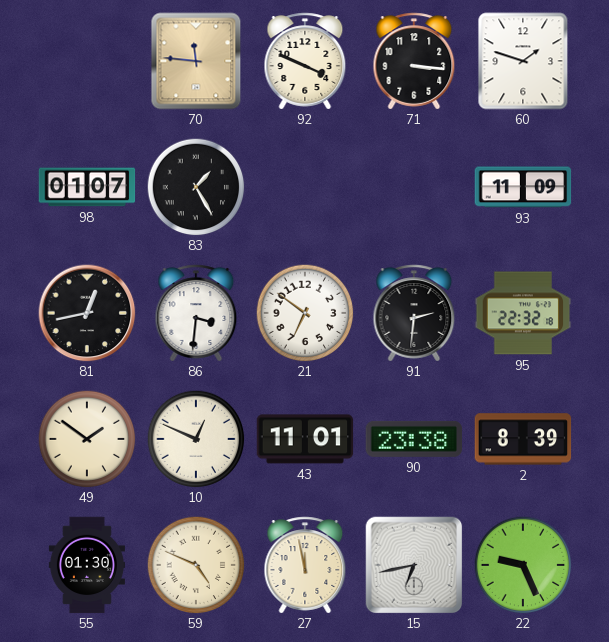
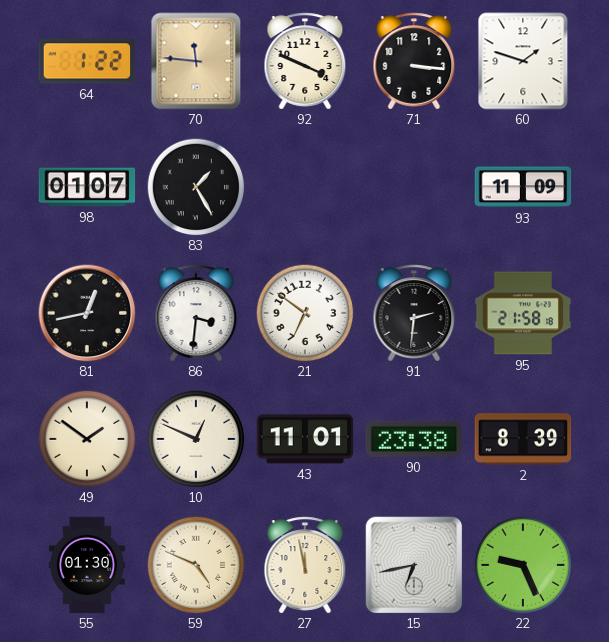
64: none -> 1:22 (87, 61)
95: 22:32 -> 21:58 (523, 313)
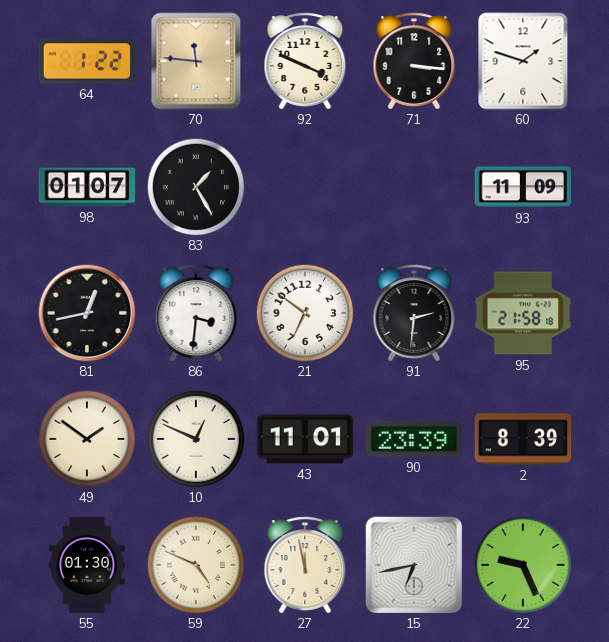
90: 23:38 -> 23:39 (414, 439)
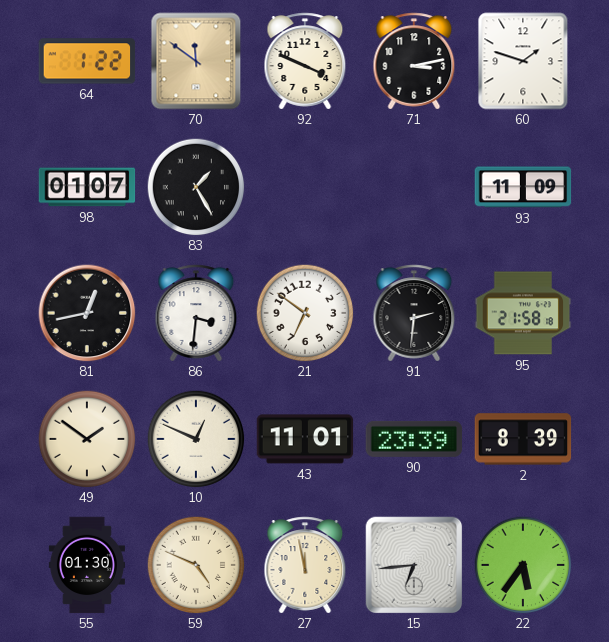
70: 11:46 -> 11:51 (196, 61)
71: 3:16 -> 3:13 (414, 61)
15: 6:43 -> 6:44 (414, 565)
22: 9:26 -> 5:36 (523, 565)
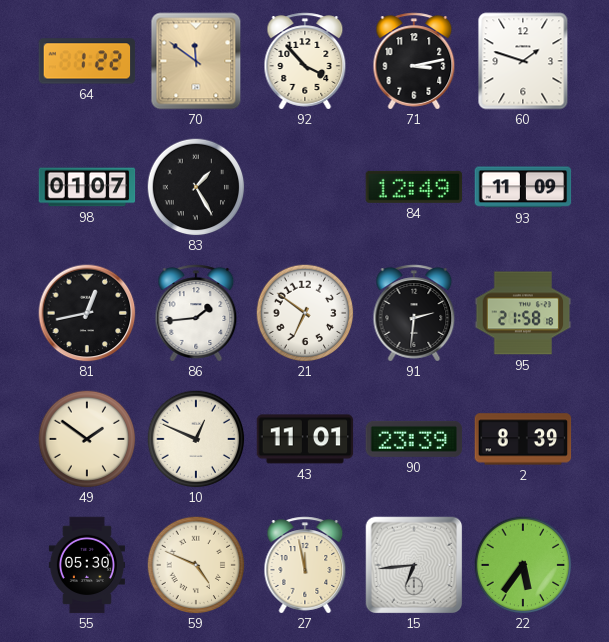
92: 3:49 -> 3:53 (305, 61)
84: none -> 12:49 (414, 187)
86: 3:31 -> 1:44 (196, 313)
55: 01:30 -> 05:30 (87, 565)
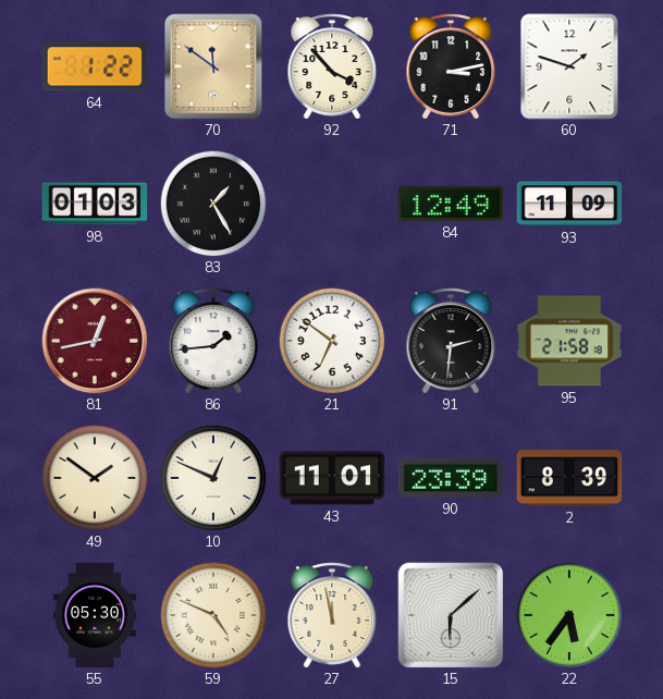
98: 01:07 -> 01:03 (95, 204)
81 dial: black -> burgundy (95, 341)
15: 6:44 -> 6:08 (451, 615)
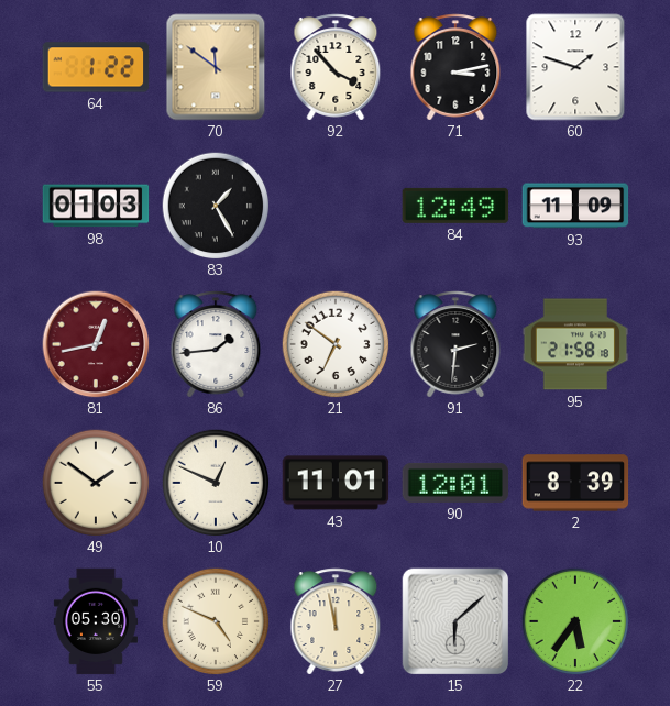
90: 23:39 -> 12:01 (455, 483)
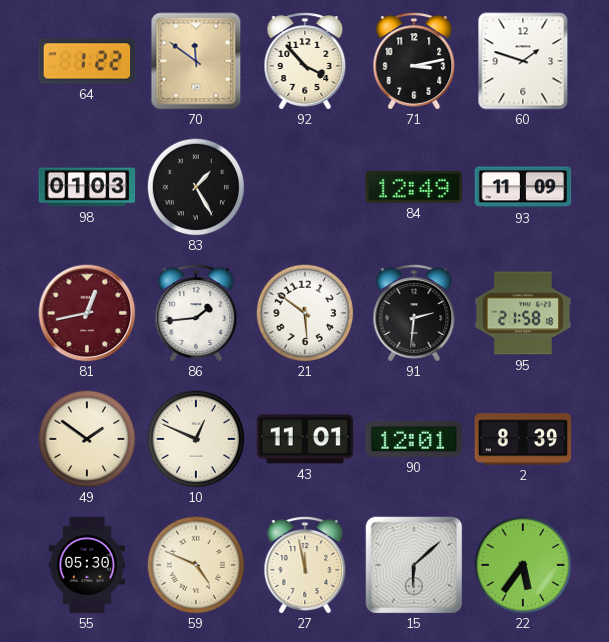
21: 6:51 -> 5:51 (305, 313)
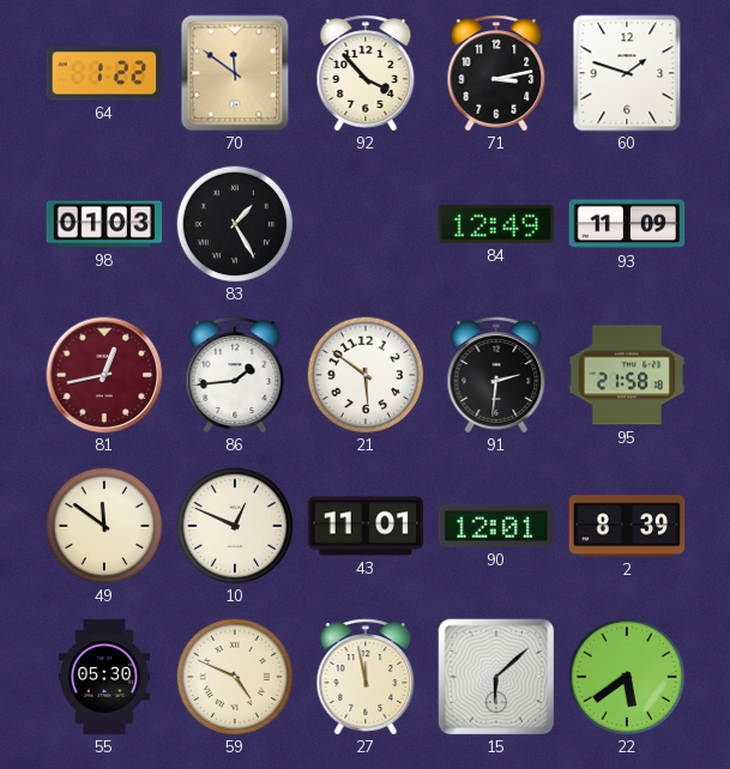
49: 1:51 -> 11:51 (104, 526)
22: 5:36 -> 5:39 (627, 677)
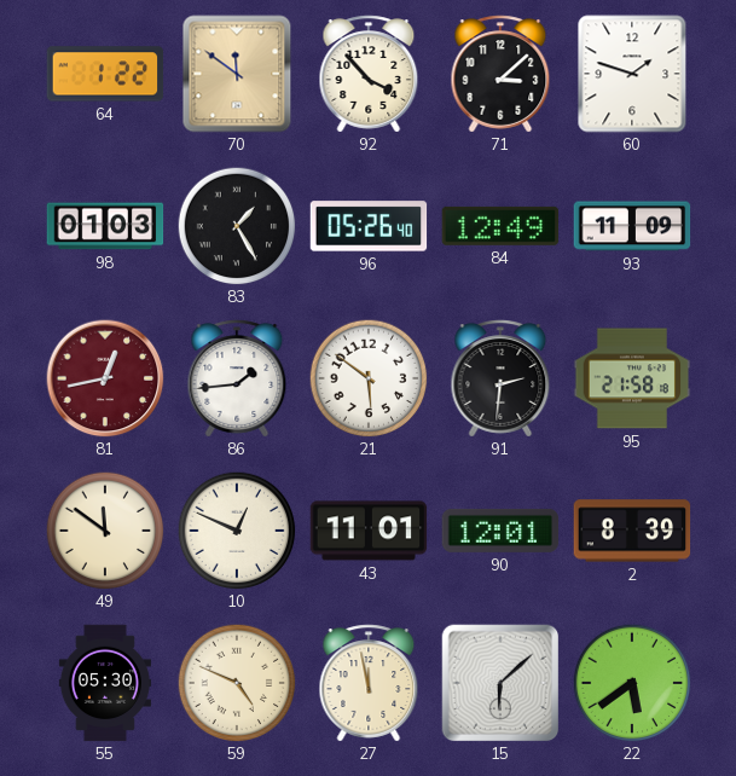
71: 3:13 -> 3:08 (500, 74)
96: none -> 05:26 (369, 226)
